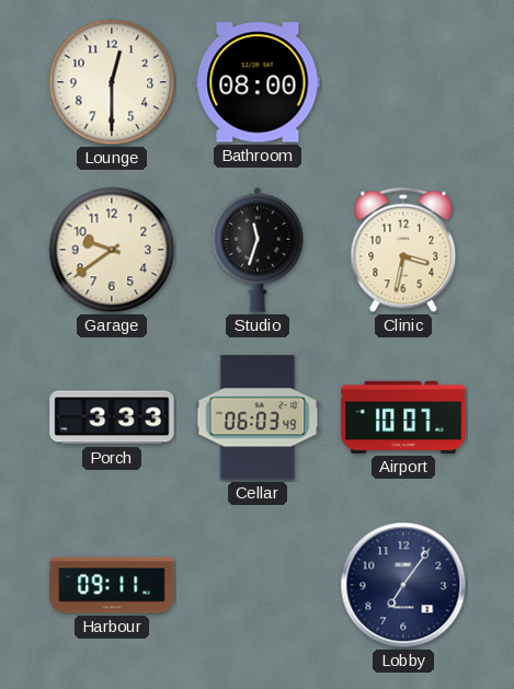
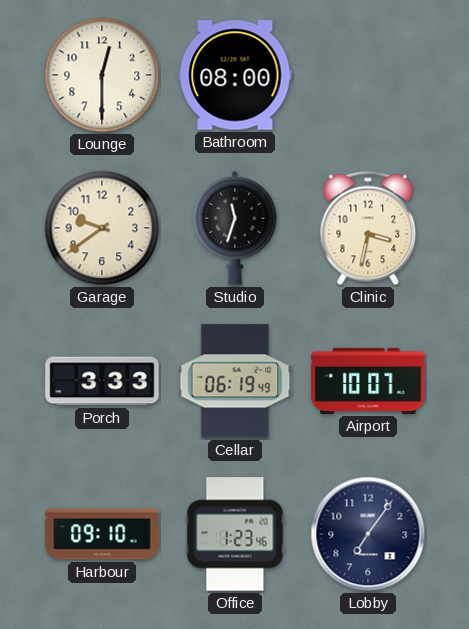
Cellar: 06:03 -> 06:19 (235, 381)
Harbour: 09:11 -> 09:10 (102, 534)
Office: none -> 1:23 (235, 534)
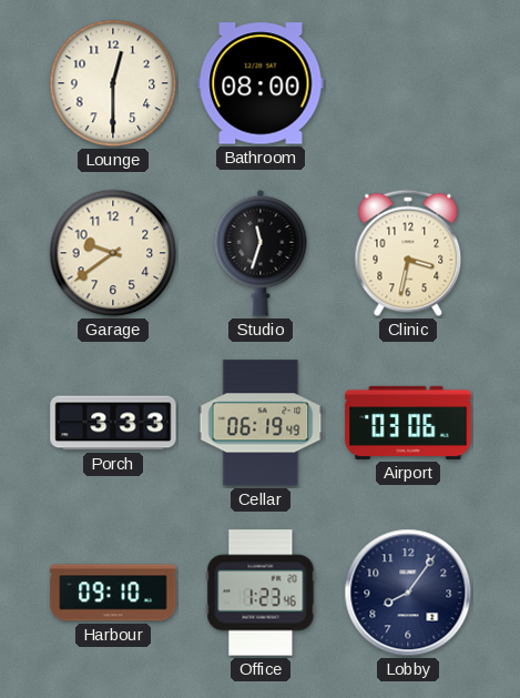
Airport: 10:07 -> 03:06 (408, 423)
Lobby: 7:06 -> 8:06 (408, 593)
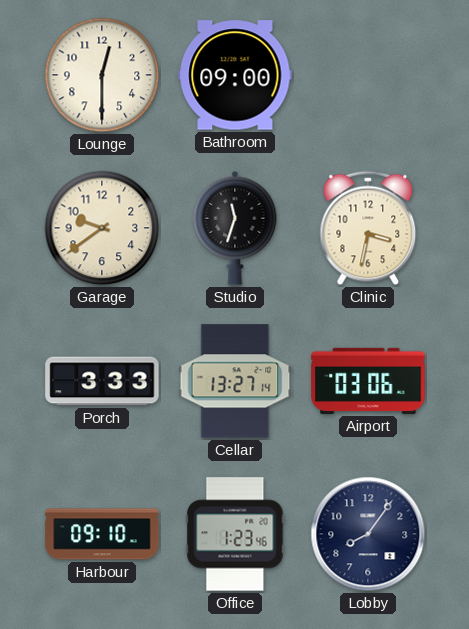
Bathroom: 08:00 -> 09:00 (235, 75)
Cellar: 06:19 -> 13:27 (235, 381)
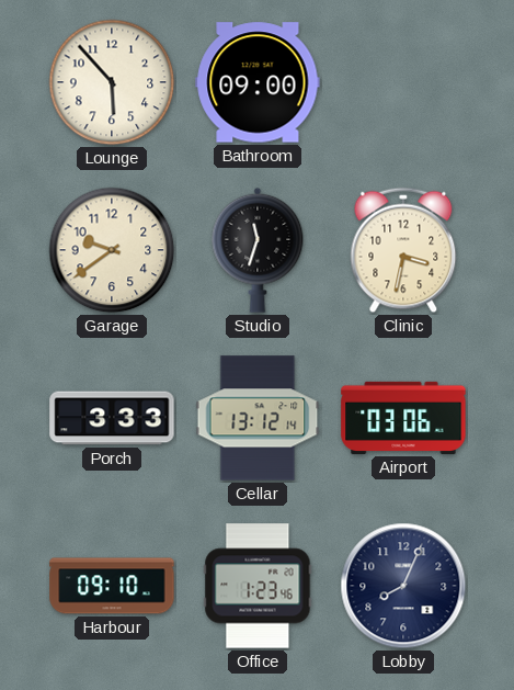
Lounge: 12:30 -> 5:53 (112, 82)
Cellar: 13:27 -> 13:12 (258, 418)
Lobby: 8:06 -> 8:04 (403, 586)
